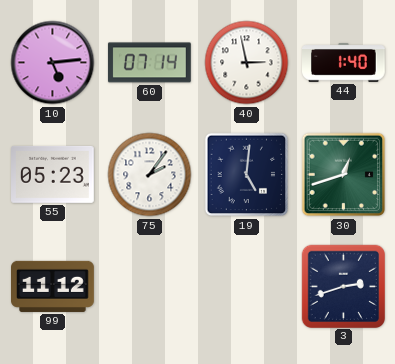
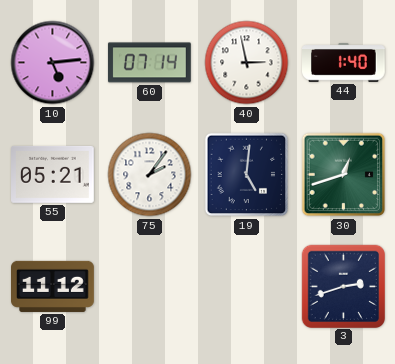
55: 05:23 -> 05:21 (53, 174)
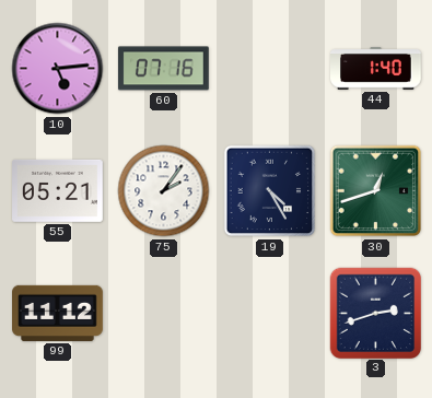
60: 07:14 -> 07:16 (163, 69)
40: 2:58 -> none (247, 63)
19: 5:01 -> 4:25 (270, 191)
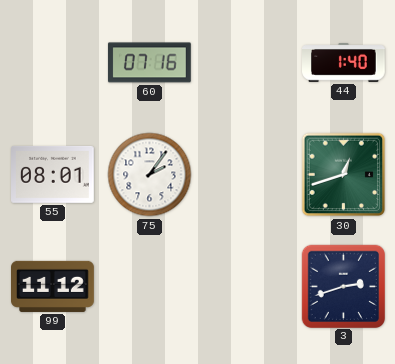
10: 5:14 -> none (58, 69)
55: 05:21 -> 08:01 (53, 174)
19: 4:25 -> none (270, 191)
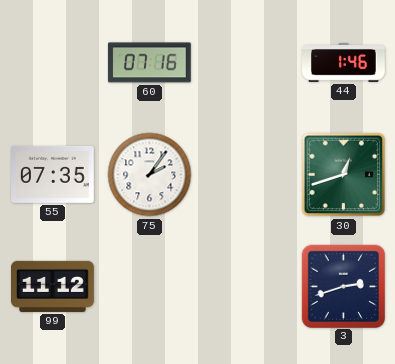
44: 1:40 -> 1:46 (344, 63)
55: 08:01 -> 07:35 (53, 174)
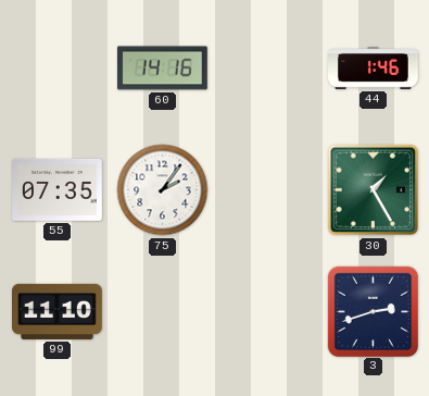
60: 07:16 -> 14:16 (162, 69)
30: 12:42 -> 1:25 (374, 190)
99: 11:12 -> 11:10 (58, 311)
